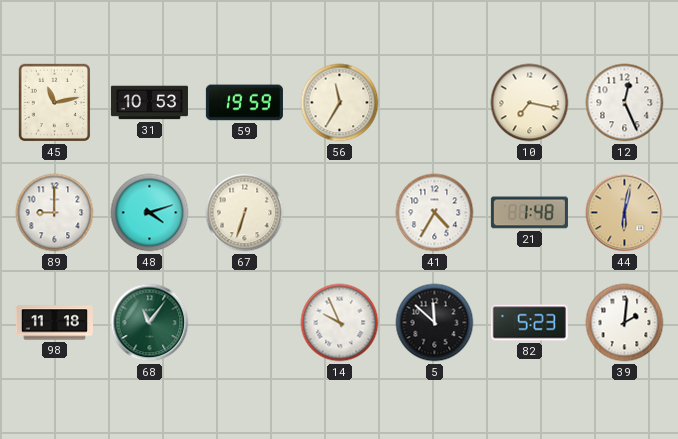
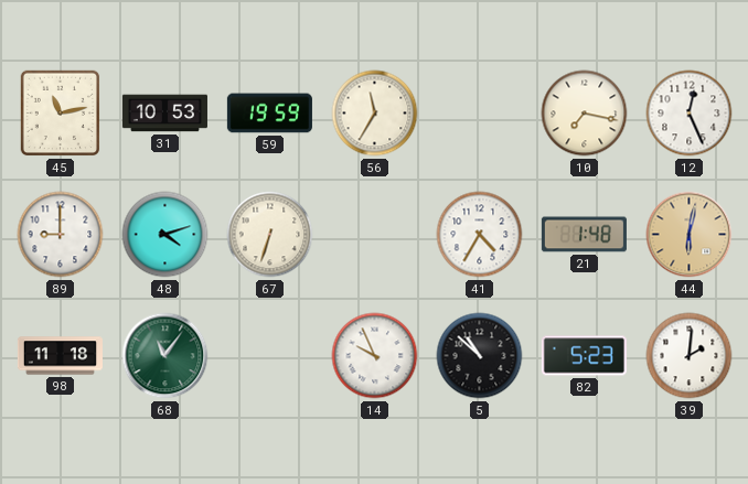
5: 11:52 -> 10:52 (480, 356)
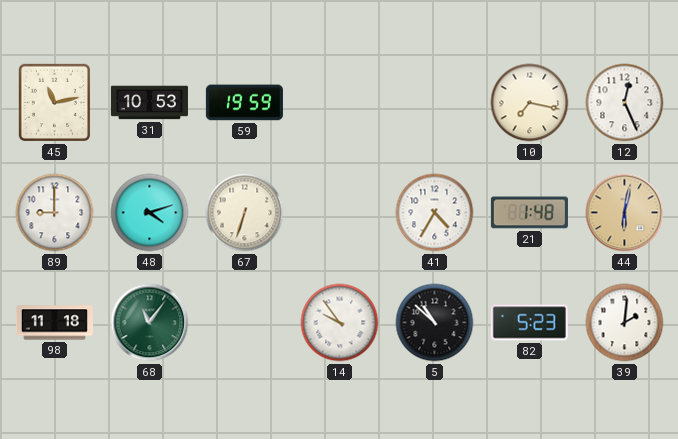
56: 11:35 -> none (375, 114)
14: 9:56 -> 9:54 (340, 323)
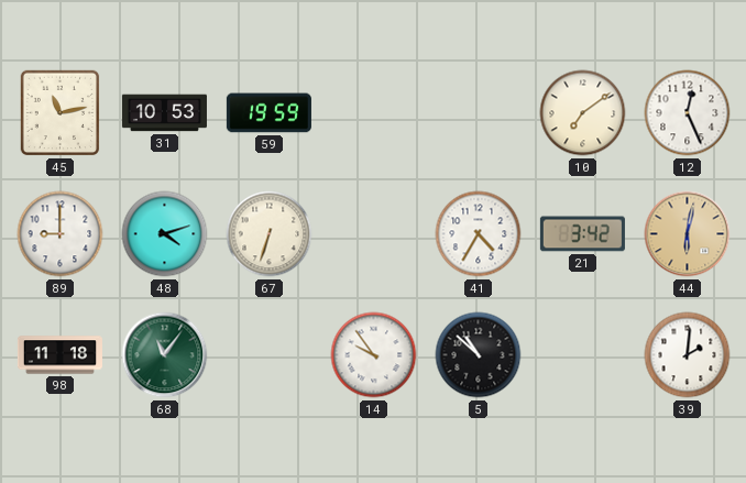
10: 7:17 -> 7:09 (583, 113)
21: 1:48 -> 3:42 (582, 234)
82: 5:23 -> none (529, 323)
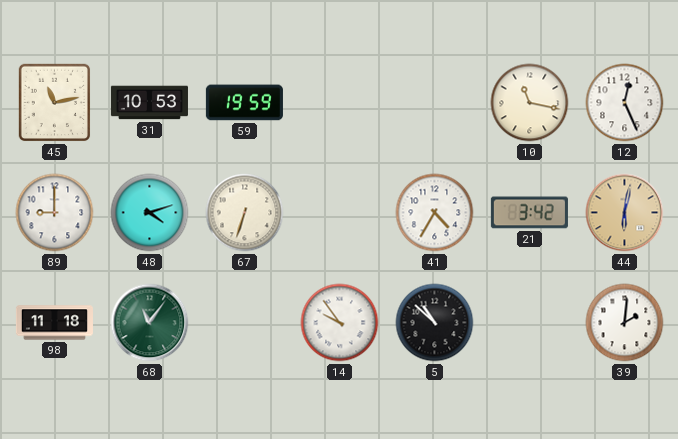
10: 7:09 -> 11:17 (530, 103)
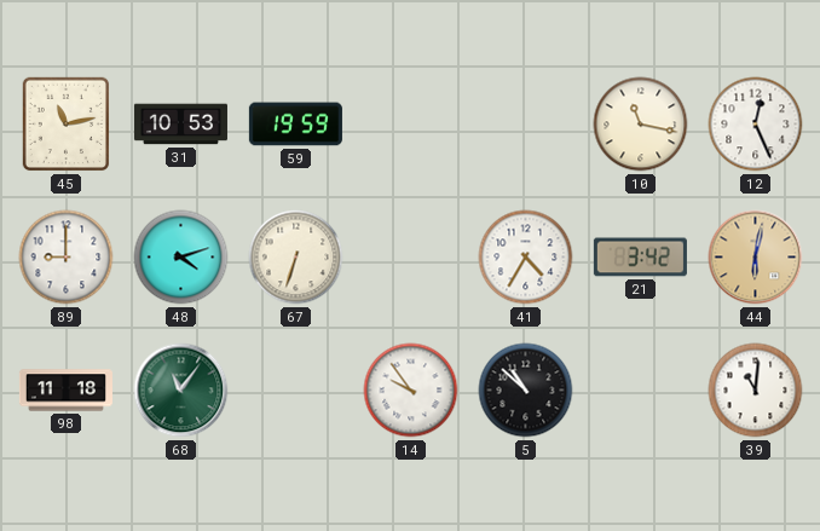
39: 2:01 -> 11:01 (756, 391)
